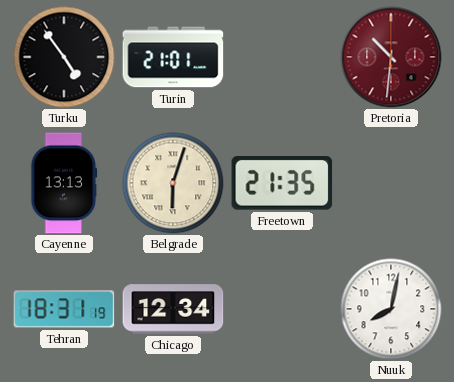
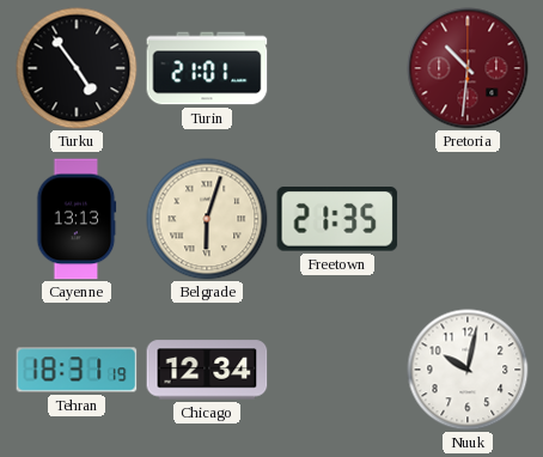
Nuuk: 8:02 -> 10:02 (468, 370)
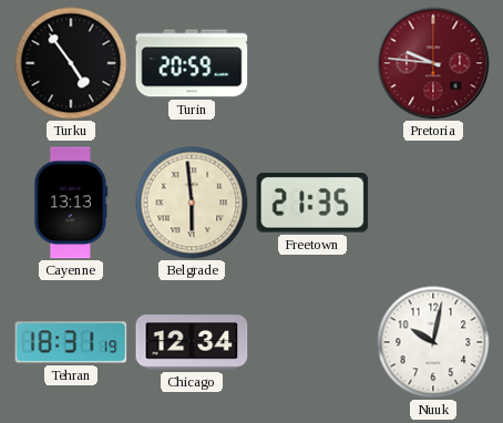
Turin: 21:01 -> 20:59 (192, 63)
Pretoria: 10:31 -> 9:46 (433, 63)
Belgrade: 6:03 -> 5:59 (192, 203)
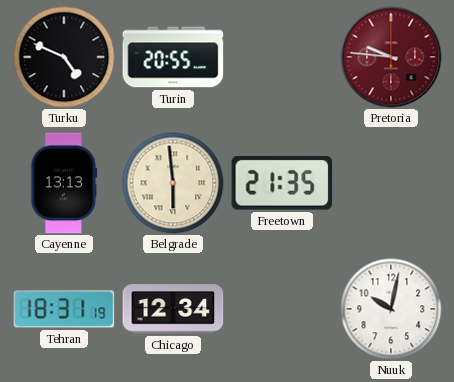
Turku: 4:54 -> 4:49 (64, 57)
Turin: 20:59 -> 20:55 (173, 57)
